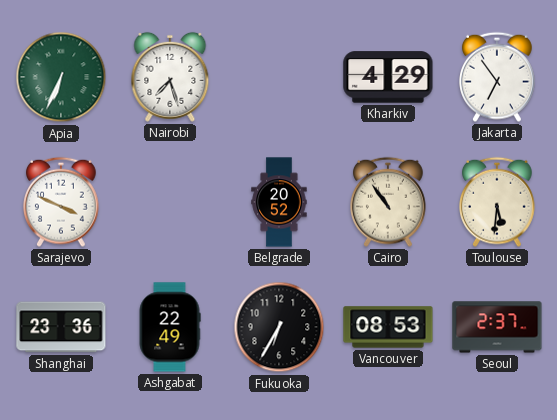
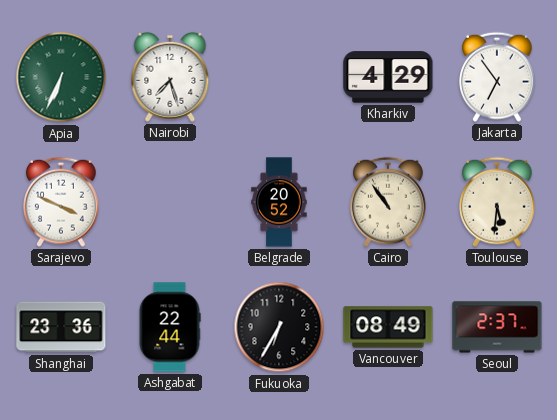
Ashgabat: 22:49 -> 22:44 (170, 327)
Vancouver: 08:53 -> 08:49 (388, 327)
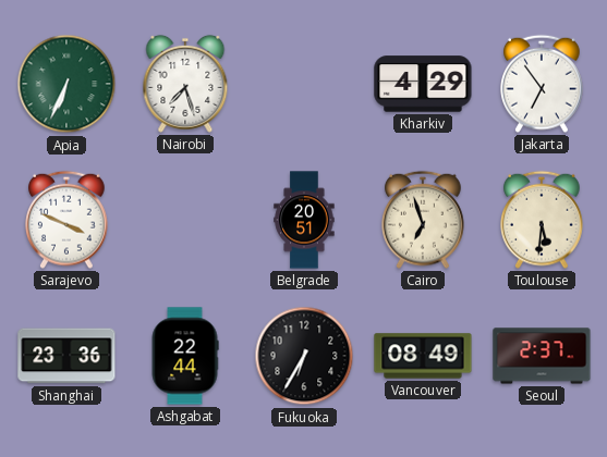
Belgrade: 20:52 -> 20:51 (304, 220)
Cairo: 10:54 -> 6:57 (424, 220)
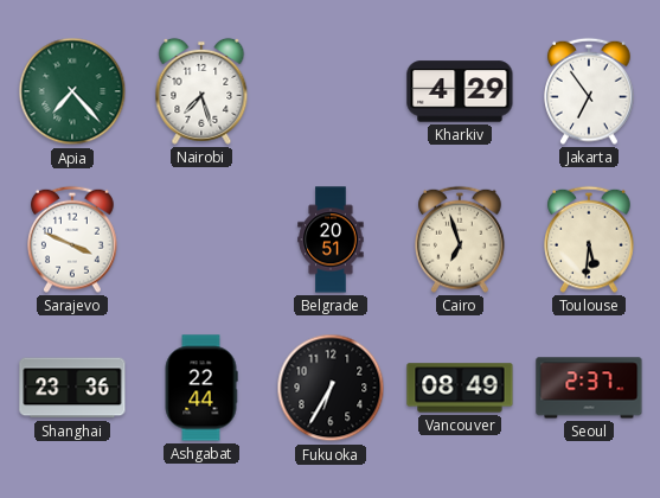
Apia: 6:34 -> 7:23 (72, 91)
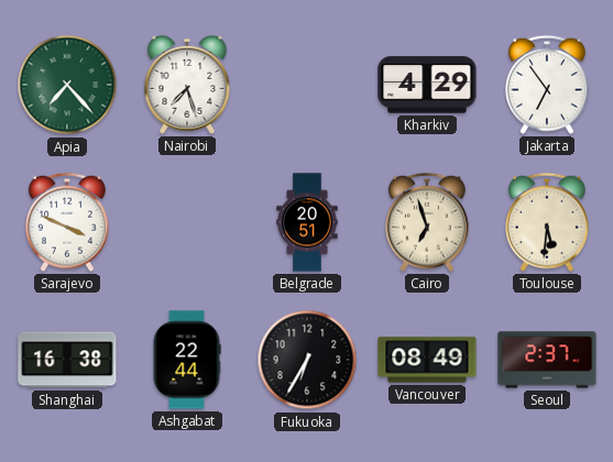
Shanghai: 23:36 -> 16:38 (67, 360)
